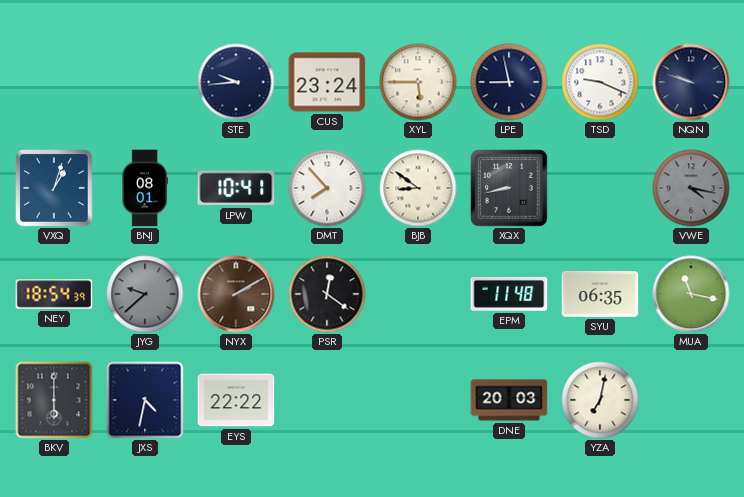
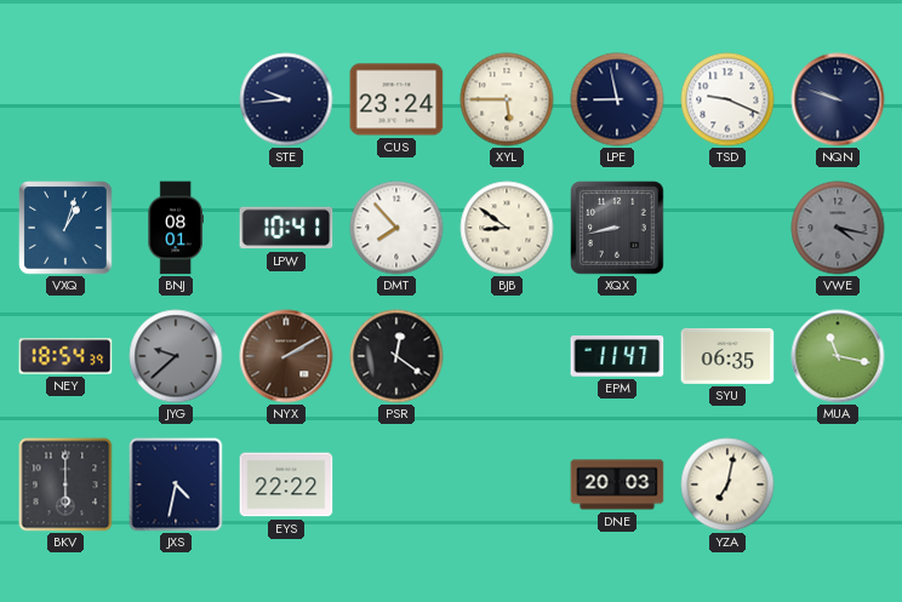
EPM: 11:48 -> 11:47 (617, 356)
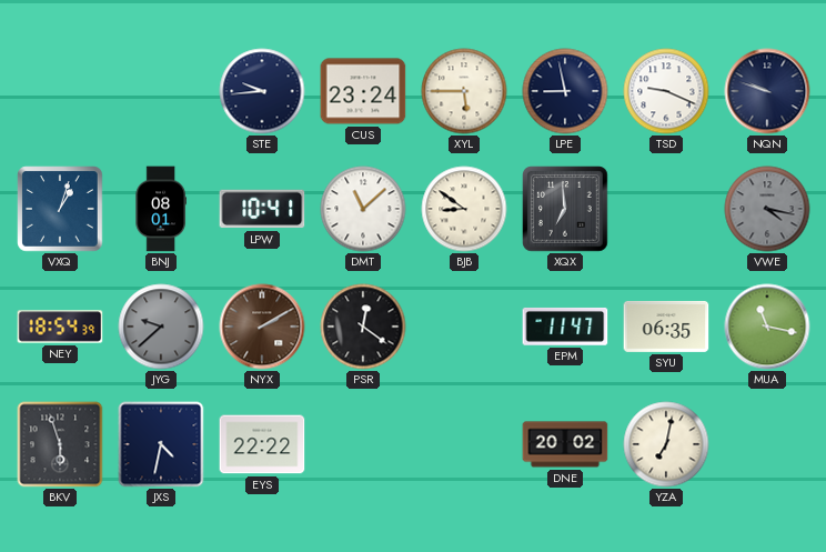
DMT: 7:53 -> 11:08 (363, 209)
XQX: 8:43 -> 6:59 (565, 209)
BKV: 6:00 -> 5:57 (60, 444)
DNE: 20:03 -> 20:02 (565, 444)
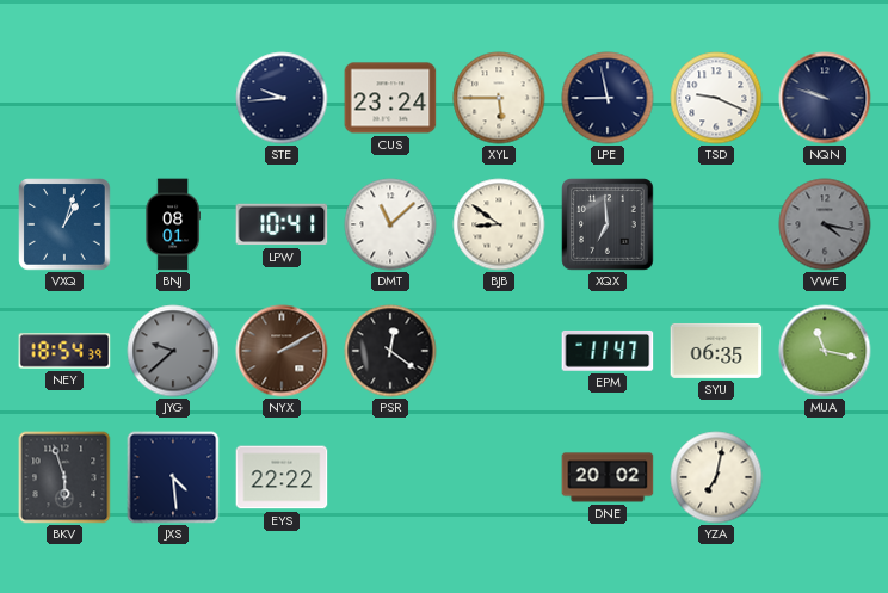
JXS: 4:32 -> 4:29 (173, 477)
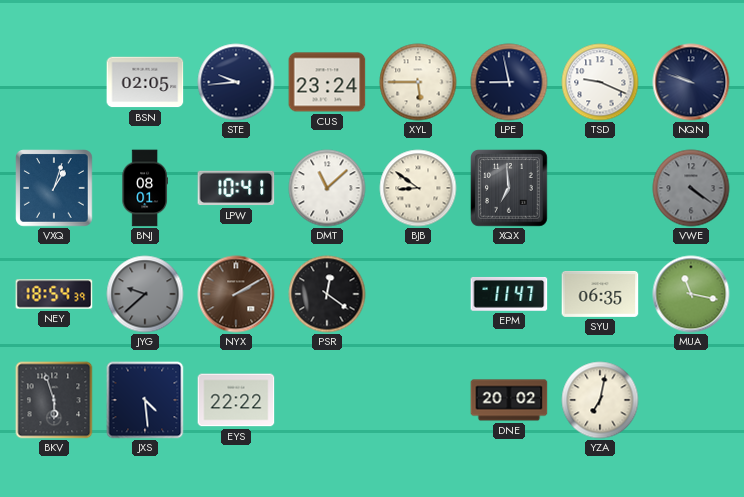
BSN: none -> 02:05 (145, 82)
VWE: 4:17 -> 4:21 (691, 188)
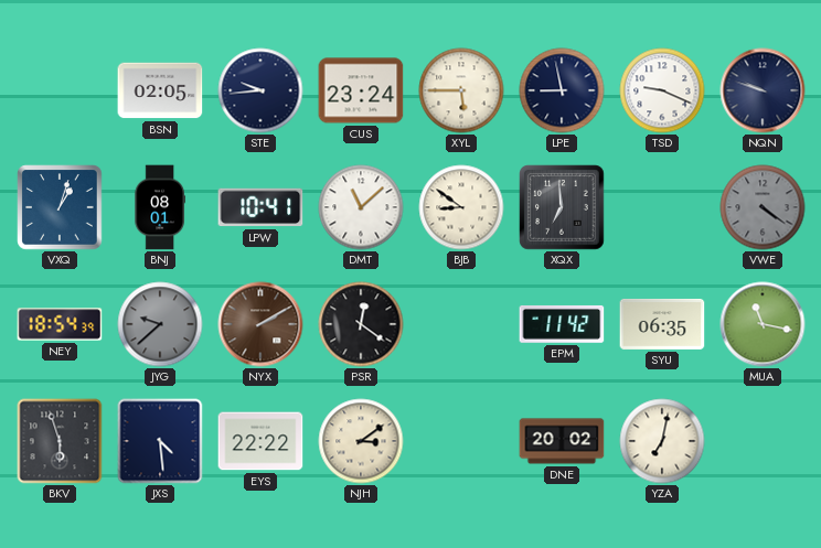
EPM: 11:47 -> 11:42 (562, 324)
NJH: none -> 3:09 (361, 441)
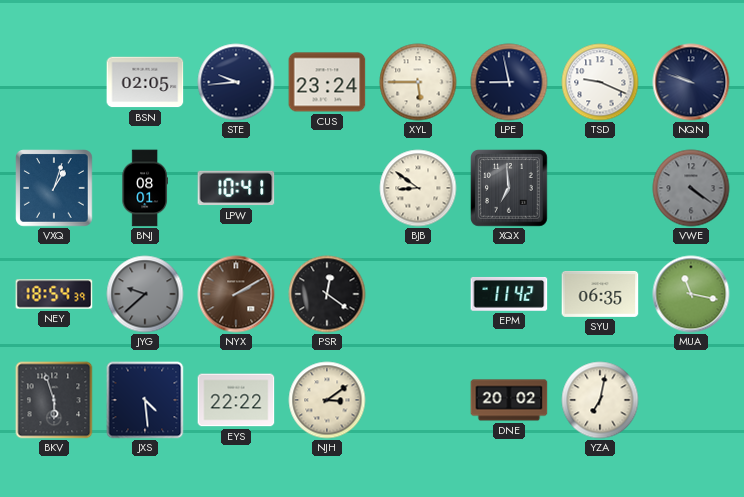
DMT: 11:08 -> none (361, 207)
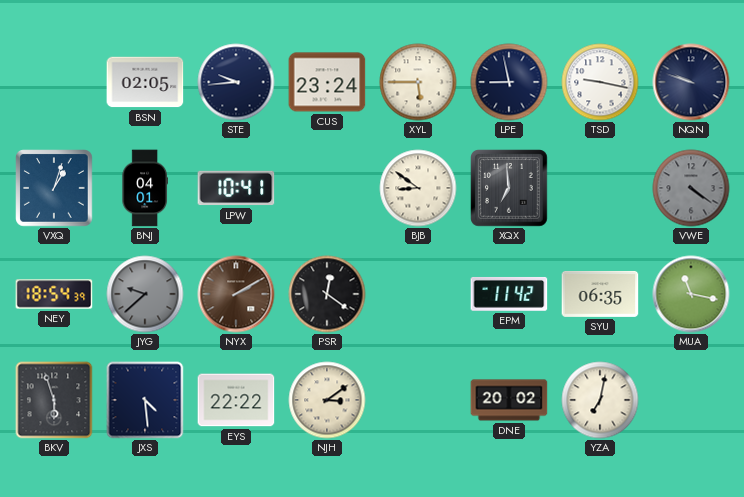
TSD: 9:19 -> 9:17 (600, 82)
BNJ: 08:01 -> 04:01 (145, 188)
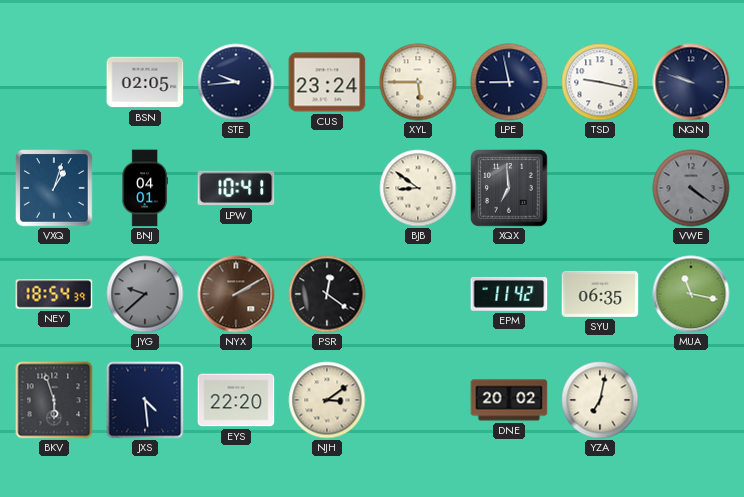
EYS: 22:22 -> 22:20 (236, 400)
